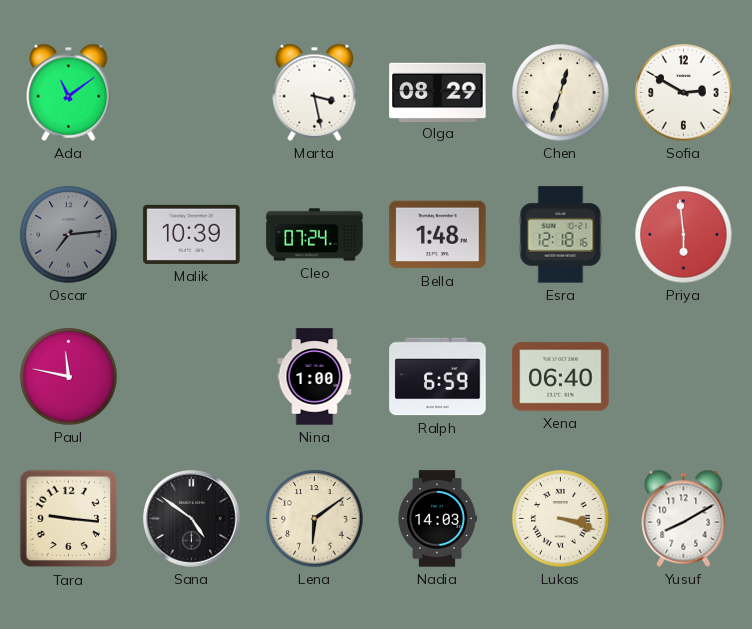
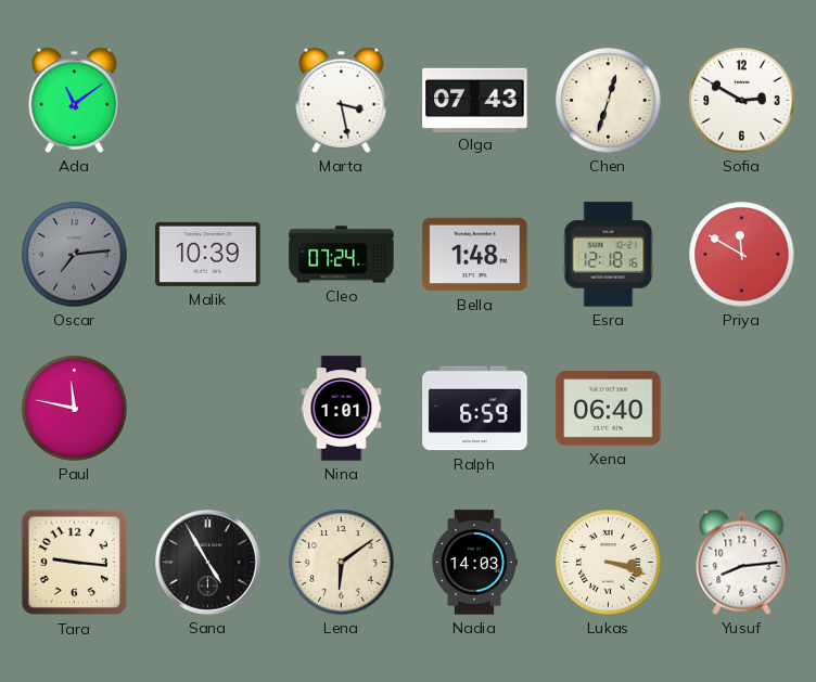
Olga: 08:29 -> 07:43 (475, 100)
Priya: 5:59 -> 11:50 (742, 255)
Nina: 1:00 -> 1:01 (342, 409)
Sana: 4:51 -> 4:55 (208, 563)
Yusuf: 8:10 -> 8:14 (742, 562)
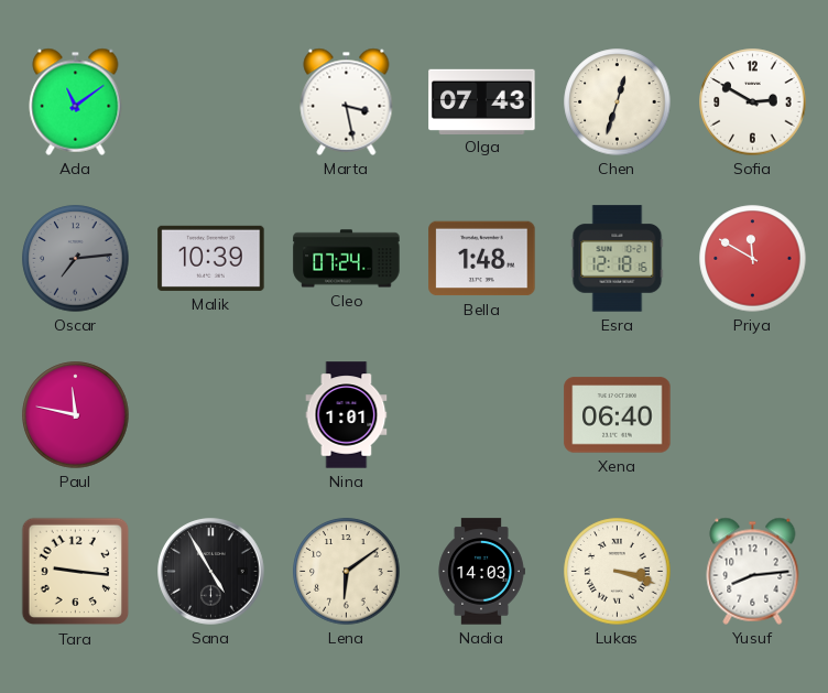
Ralph: 6:59 -> none (475, 409)
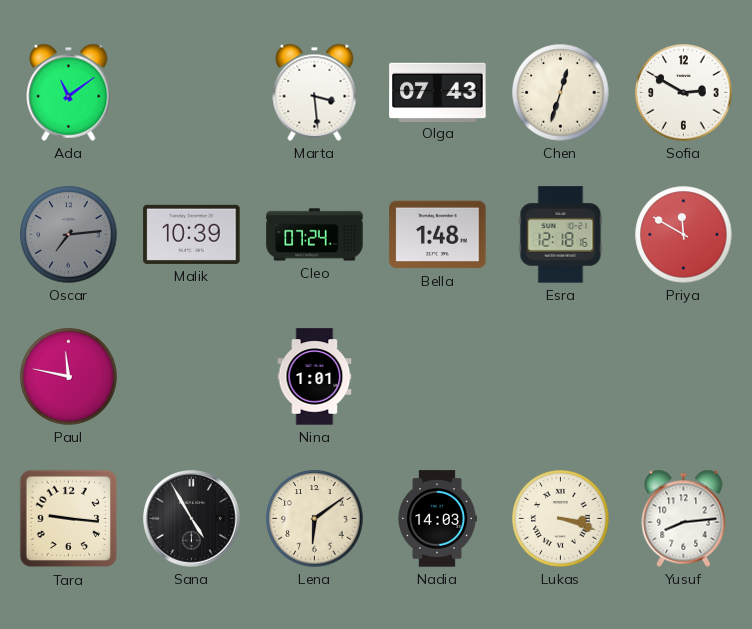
Marta: 3:28 -> 3:29 (315, 92)
Xena: 06:40 -> none (618, 415)
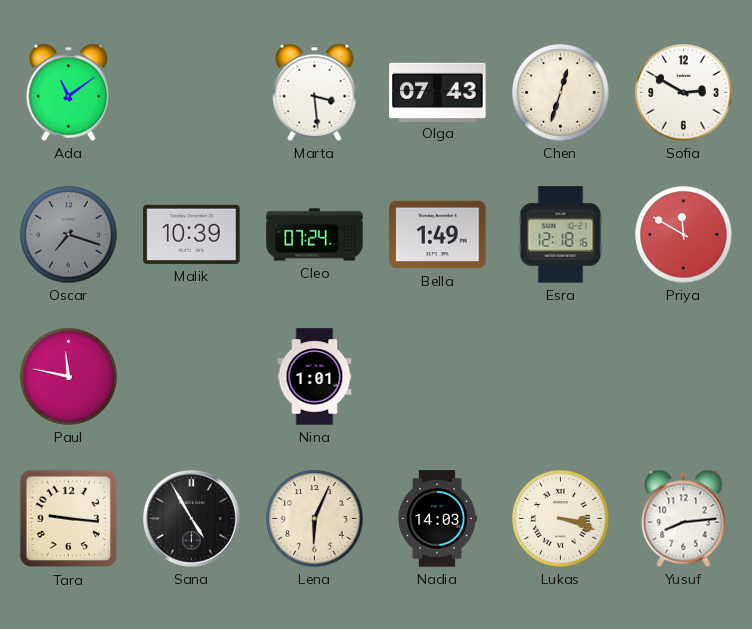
Oscar: 7:14 -> 7:18 (69, 235)
Bella: 1:48 -> 1:49 (438, 235)
Lena: 6:09 -> 6:04 (315, 519)
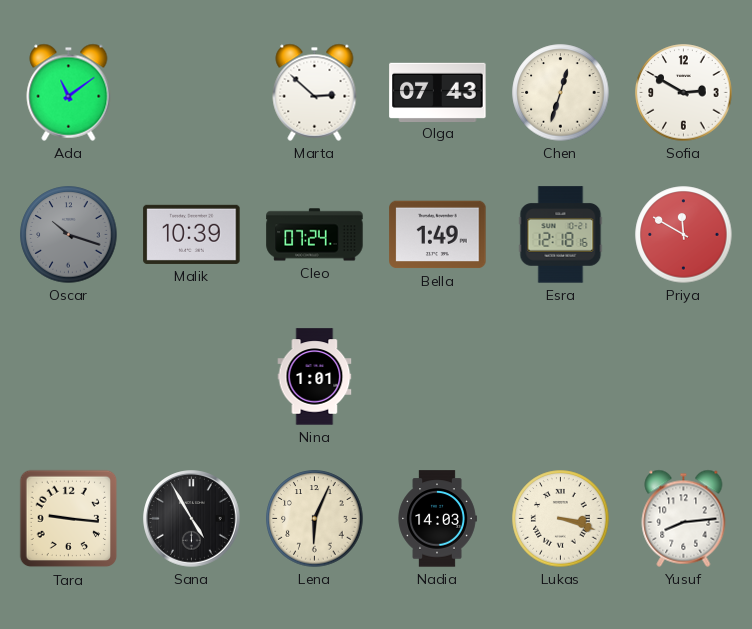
Marta: 3:29 -> 2:52 (315, 92)
Oscar: 7:18 -> 10:18 (69, 235)
Paul: 11:47 -> none (69, 377)
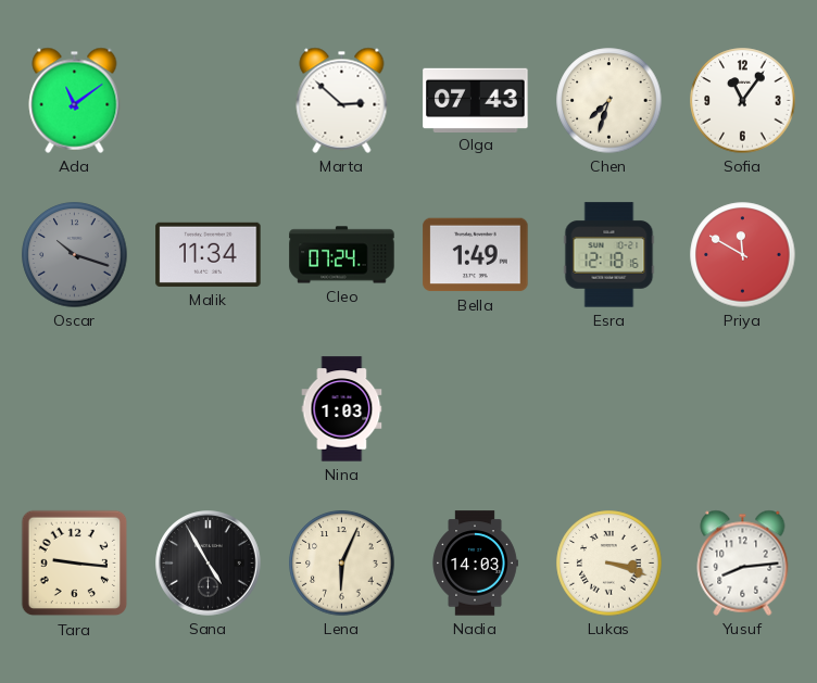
Chen: 12:33 -> 7:33 (609, 101)
Sofia: 2:50 -> 11:06 (743, 101)
Malik: 10:39 -> 11:34 (209, 254)
Nina: 1:01 -> 1:03 (342, 409)
